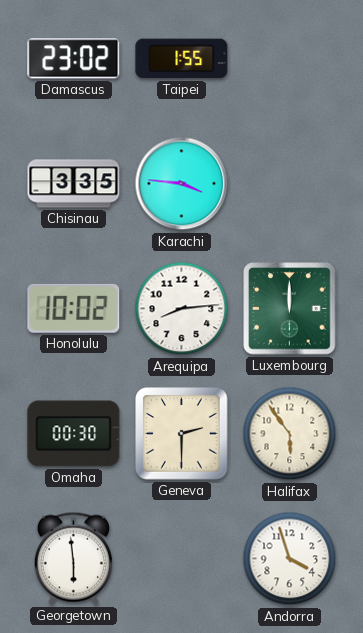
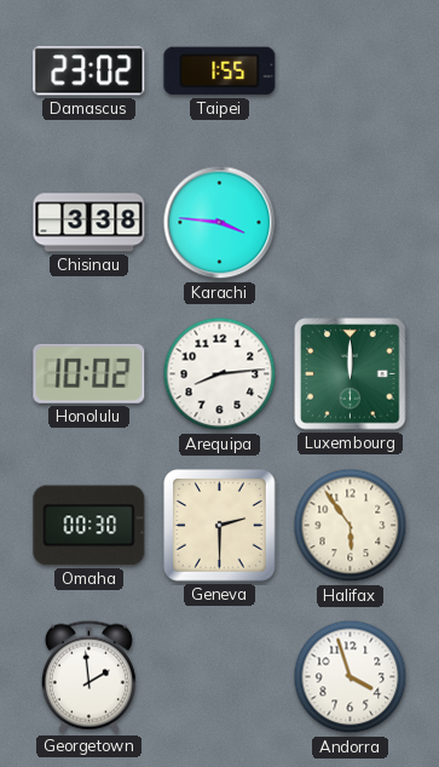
Chisinau: 3:35 -> 3:38 (89, 223)
Georgetown: 5:59 -> 1:59 (88, 676)
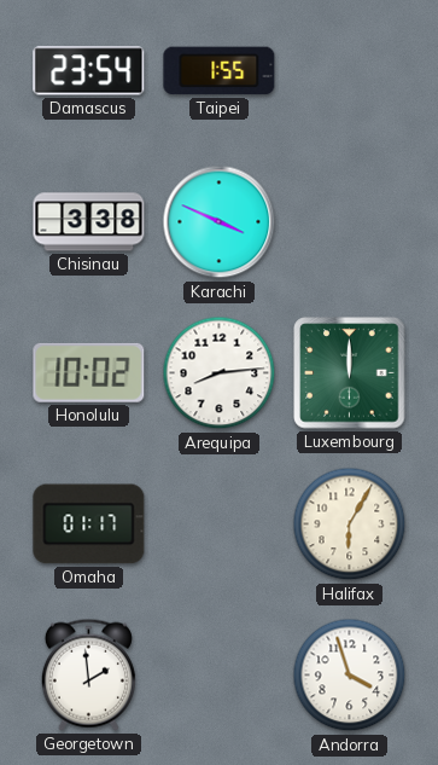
Damascus: 23:02 -> 23:54 (89, 71)
Karachi: 3:46 -> 3:49 (220, 222)
Omaha: 00:30 -> 01:17 (89, 525)
Geneva: 2:30 -> none (220, 526)
Halifax: 5:54 -> 6:05 (350, 525)
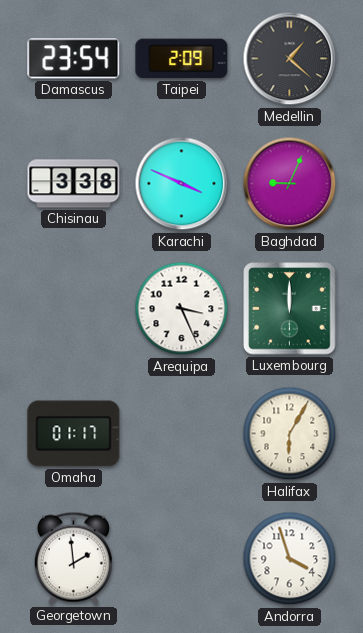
Taipei: 1:55 -> 2:09 (182, 59)
Medellin: none -> 1:22 (290, 59)
Baghdad: none -> 9:04 (290, 184)
Honolulu: 10:02 -> none (89, 372)
Arequipa: 8:14 -> 3:26 (182, 309)
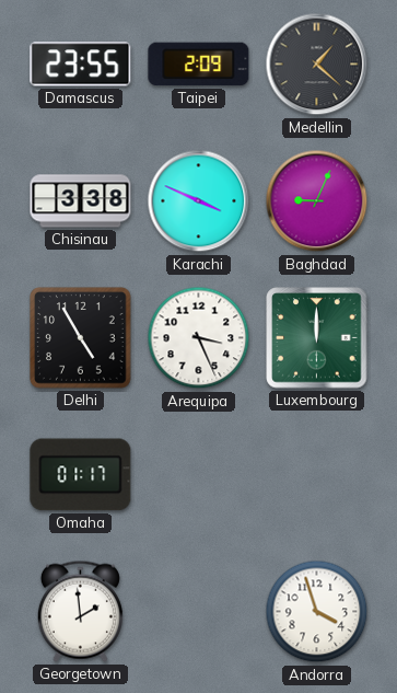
Damascus: 23:54 -> 23:55 (81, 65)
Delhi: none -> 4:55 (81, 338)
Halifax: 6:05 -> none (290, 434)
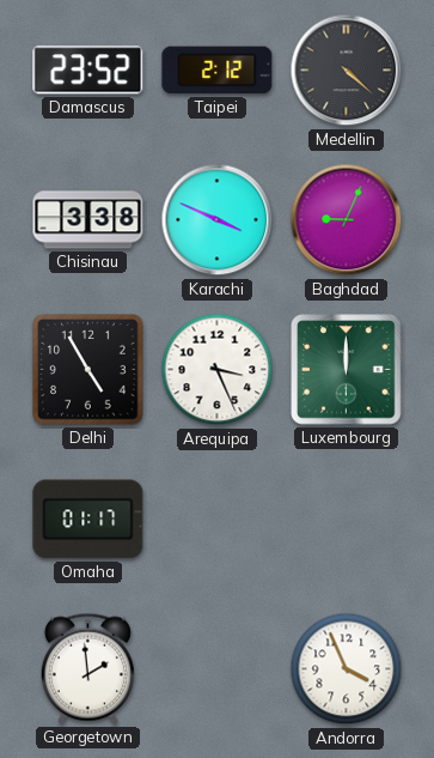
Damascus: 23:55 -> 23:52 (88, 71)
Taipei: 2:09 -> 2:12 (218, 71)
Medellin: 1:22 -> 4:22 (347, 71)
Andorra: 3:57 -> 3:56 (347, 669)
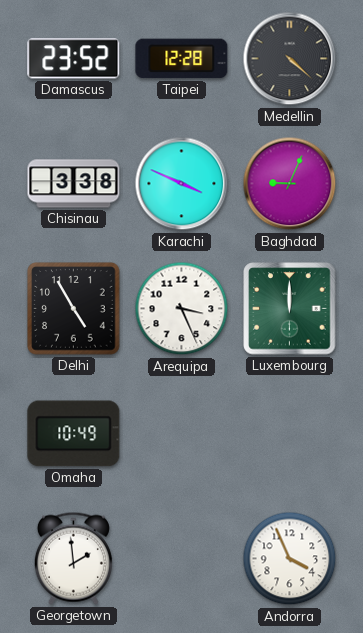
Taipei: 2:12 -> 12:28 (182, 59)
Omaha: 01:17 -> 10:49 (74, 434)
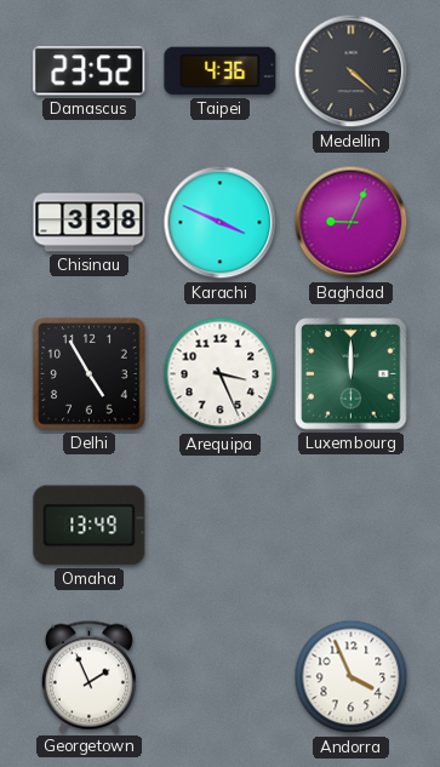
Taipei: 12:28 -> 4:36 (221, 71)
Omaha: 10:49 -> 13:49 (90, 526)
Georgetown: 1:59 -> 1:56 (88, 676)
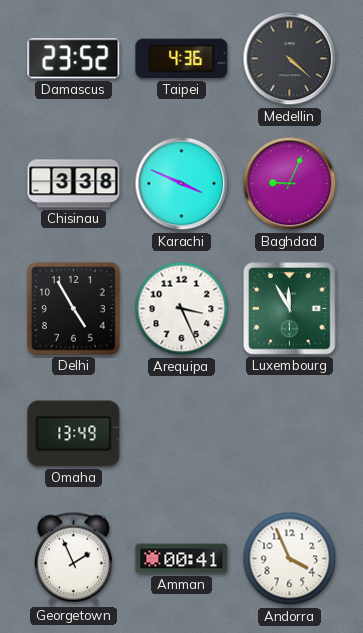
Luxembourg: 12:00 -> 11:55 (290, 309)
Amman: none -> 00:41 (182, 559)
